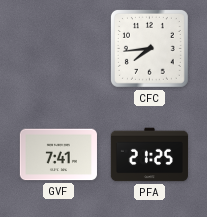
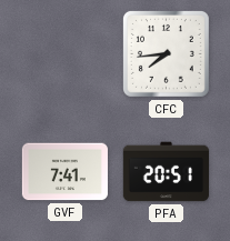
PFA: 21:25 -> 20:51 (166, 172)
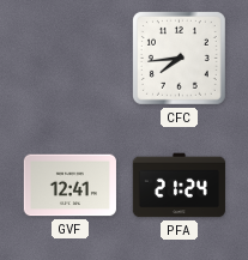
GVF: 7:41 -> 12:41 (69, 186)
PFA: 20:51 -> 21:24 (179, 186)
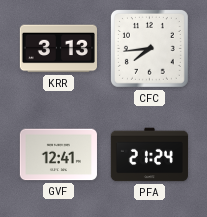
KRR: none -> 3:13 (58, 49)
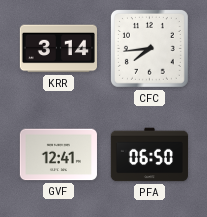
KRR: 3:13 -> 3:14 (58, 49)
PFA: 21:24 -> 06:50 (149, 155)
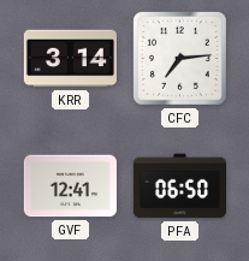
CFC: 7:44 -> 7:14 (179, 58)
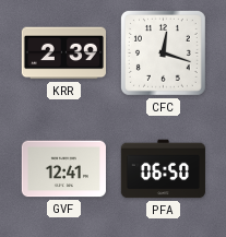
KRR: 3:14 -> 2:39 (63, 54)
CFC: 7:14 -> 12:18 (163, 52)
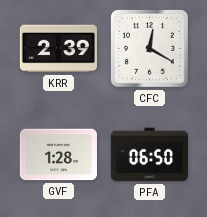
CFC: 12:18 -> 12:20 (149, 48)
GVF: 12:41 -> 1:28 (58, 155)
